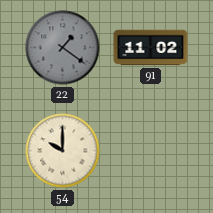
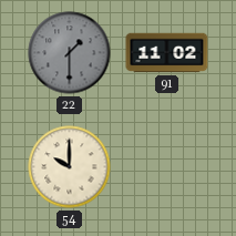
22: 1:21 -> 1:30 (70, 53)
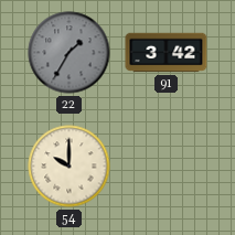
22: 1:30 -> 1:35 (70, 53)
91: 11:02 -> 3:42 (167, 53)
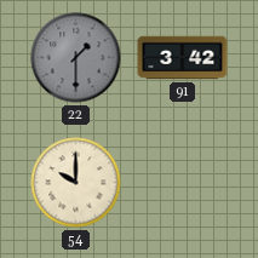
22: 1:35 -> 1:30 (76, 58)
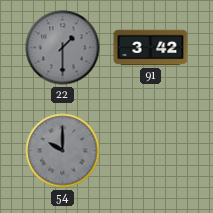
54 dial: cream -> grey (63, 151)
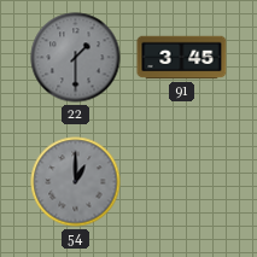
91: 3:42 -> 3:45 (182, 58)
54: 10:00 -> 1:00 (76, 182)
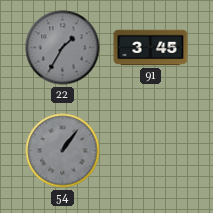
22: 1:30 -> 1:35 (63, 48)
54: 1:00 -> 1:06 (63, 151)
